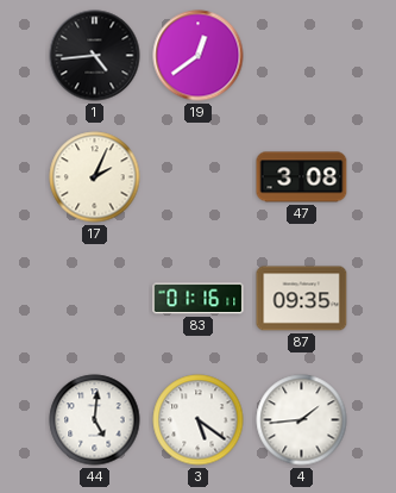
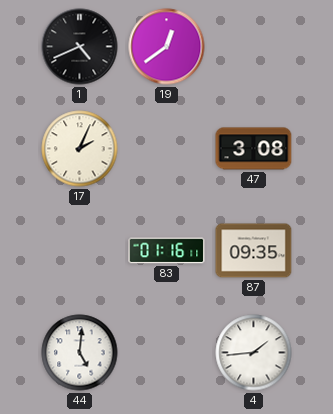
1: 4:44 -> 4:41 (80, 47)
3: 5:21 -> none (199, 420)
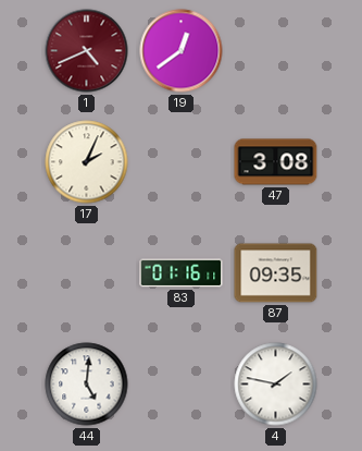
1 dial: black -> burgundy (87, 51)
4: 1:44 -> 1:47 (276, 385)
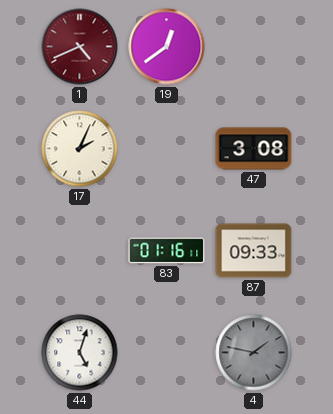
87: 09:35 -> 09:33 (254, 251)
44: 5:01 -> 5:03 (80, 353)
4 dial: white -> grey (254, 353)
